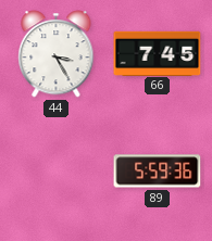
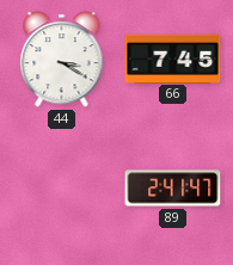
44: 3:25 -> 3:20 (62, 60)
89: 5:59 -> 2:41 (173, 189)
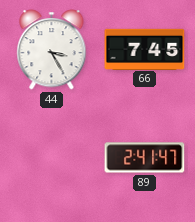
44: 3:20 -> 3:25 (52, 50)
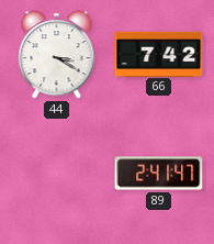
44: 3:25 -> 3:20 (57, 55)
66: 7:45 -> 7:42 (159, 54)
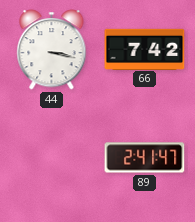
44: 3:20 -> 3:17 (52, 50)
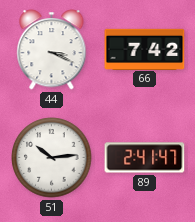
44: 3:17 -> 3:19 (52, 50)
51: none -> 10:14 (52, 158)
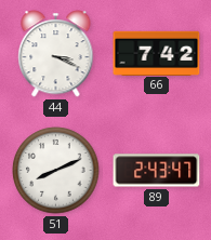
51: 10:14 -> 8:11 (56, 171)
89: 2:41 -> 2:43 (157, 171)
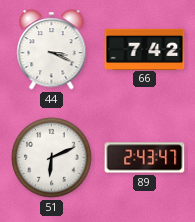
51: 8:11 -> 6:11 (52, 158)
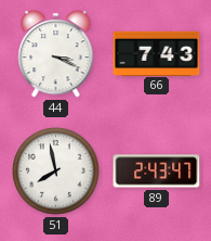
66: 7:42 -> 7:43 (157, 53)
51: 6:11 -> 7:58 (56, 172)
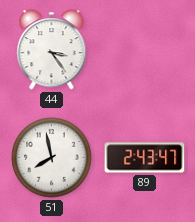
44: 3:19 -> 3:24 (52, 50)
66: 7:43 -> none (157, 53)
